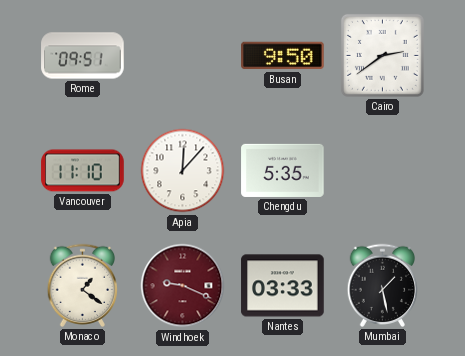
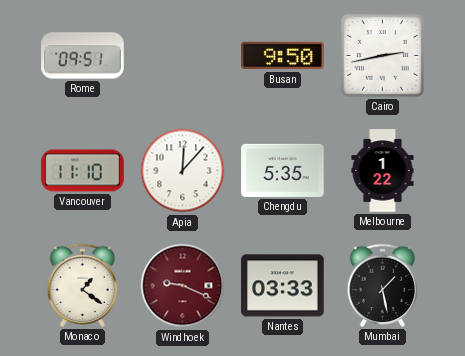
Cairo: 2:39 -> 2:43 (382, 55)
Melbourne: none -> 1:22 (383, 171)
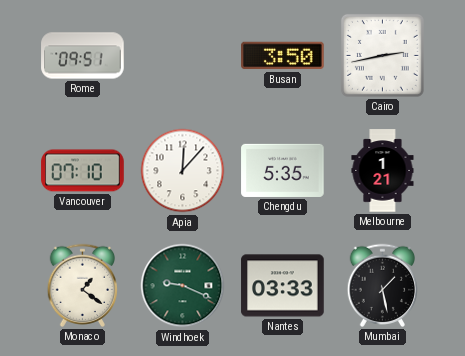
Busan: 9:50 -> 3:50 (283, 56)
Vancouver: 11:10 -> 07:10 (83, 171)
Melbourne: 1:22 -> 1:21 (383, 171)
Windhoek dial: burgundy -> green (183, 286)
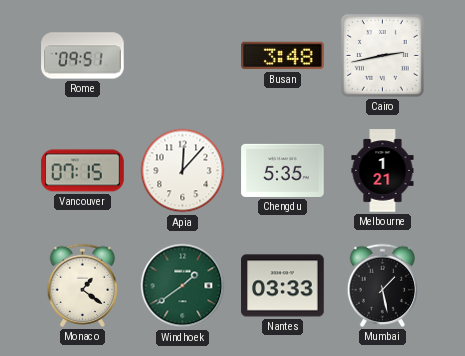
Busan: 3:50 -> 3:48 (283, 56)
Vancouver: 07:10 -> 07:15 (83, 171)
Windhoek: 9:19 -> 1:39 (183, 286)
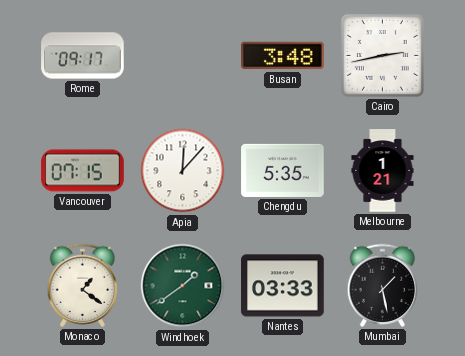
Rome: 09:51 -> 09:17 (83, 56)
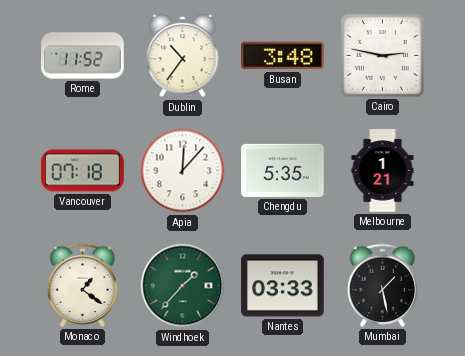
Rome: 09:17 -> 11:52 (83, 56)
Dublin: none -> 10:36 (183, 57)
Cairo: 2:43 -> 2:47 (382, 55)
Vancouver: 07:15 -> 07:18 (83, 171)
Windhoek: 1:39 -> 1:37 (183, 286)
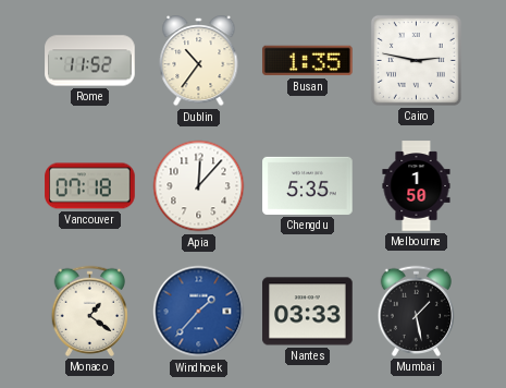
Busan: 3:48 -> 1:35 (308, 61)
Melbourne: 1:21 -> 1:50 (417, 186)
Windhoek dial: green -> blue (199, 312)
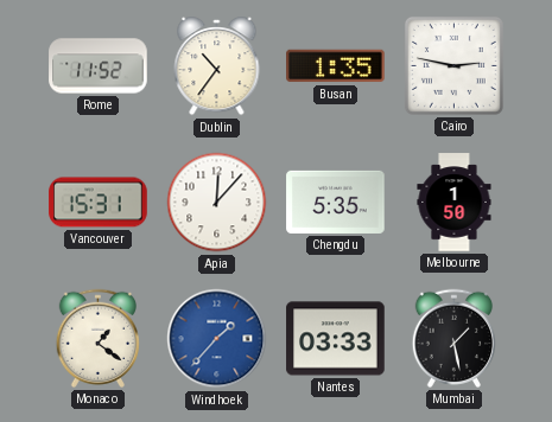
Vancouver: 07:18 -> 15:31 (99, 203)
